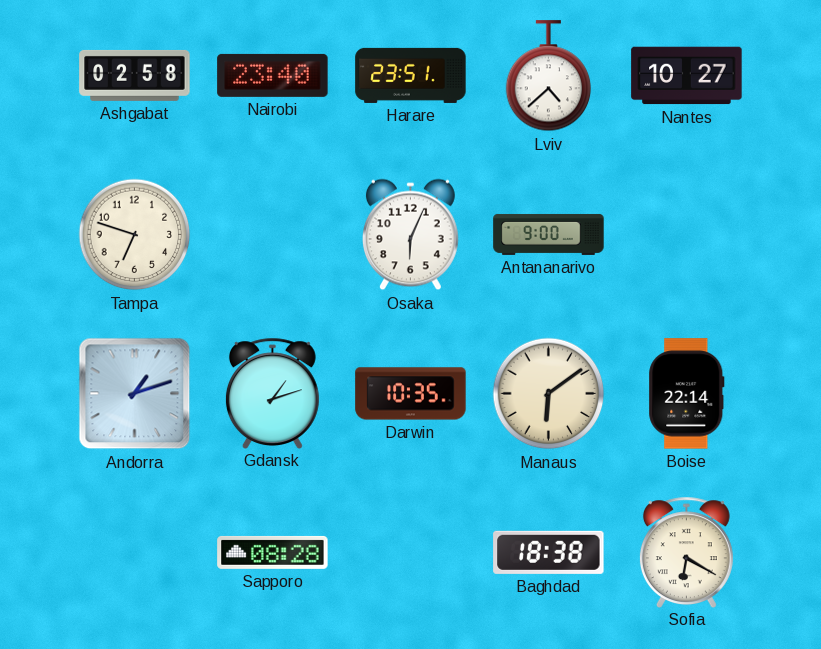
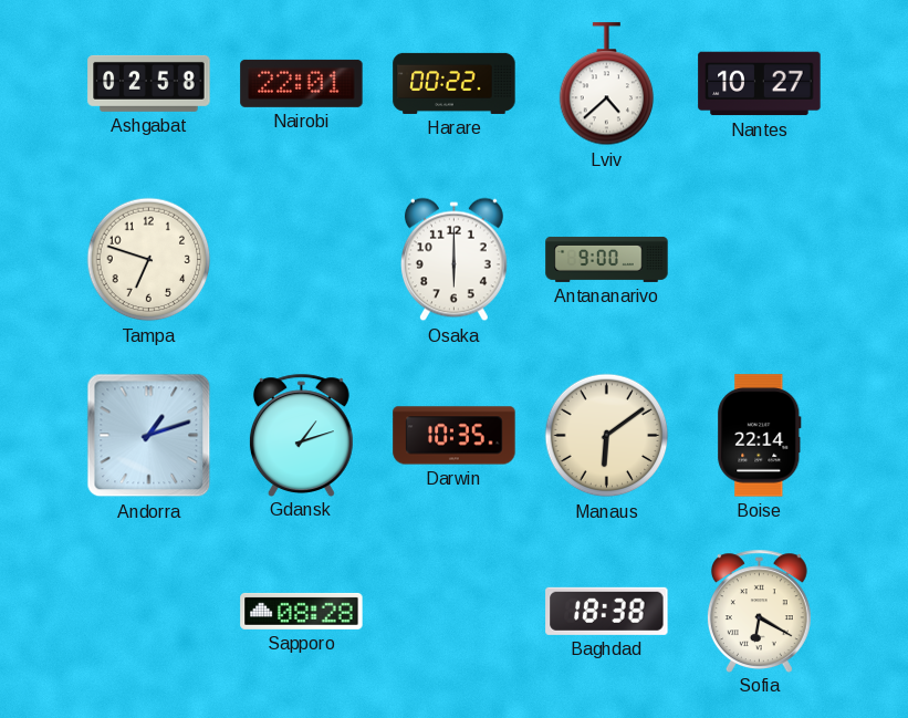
Nairobi: 23:40 -> 22:01 (302, 83)
Harare: 23:51 -> 00:22 (455, 83)
Osaka: 6:04 -> 6:00 (453, 260)
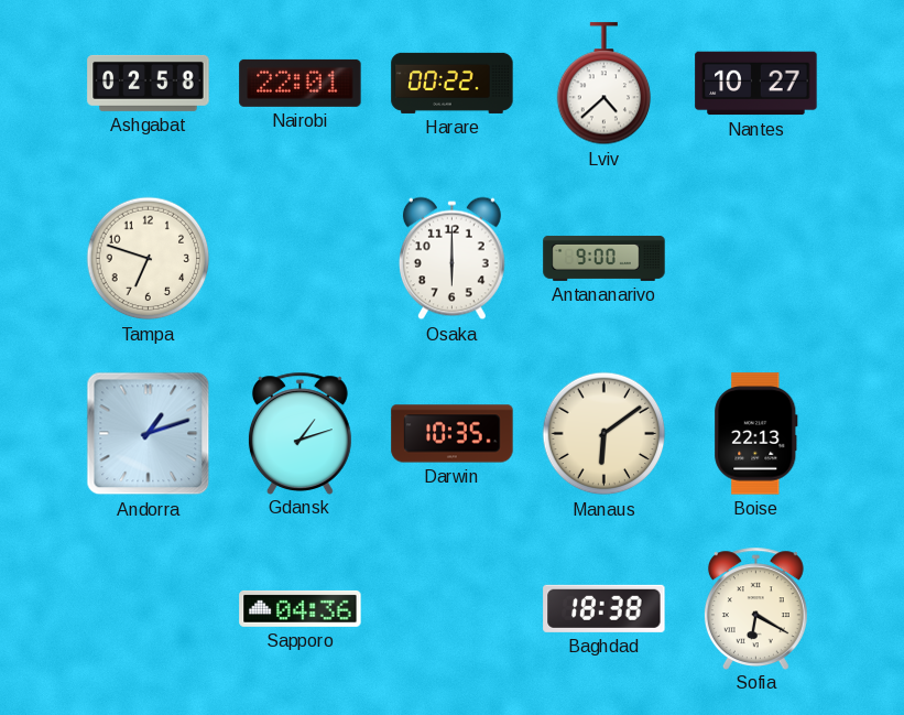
Boise: 22:14 -> 22:13 (756, 434)
Sapporo: 08:28 -> 04:36 (301, 608)
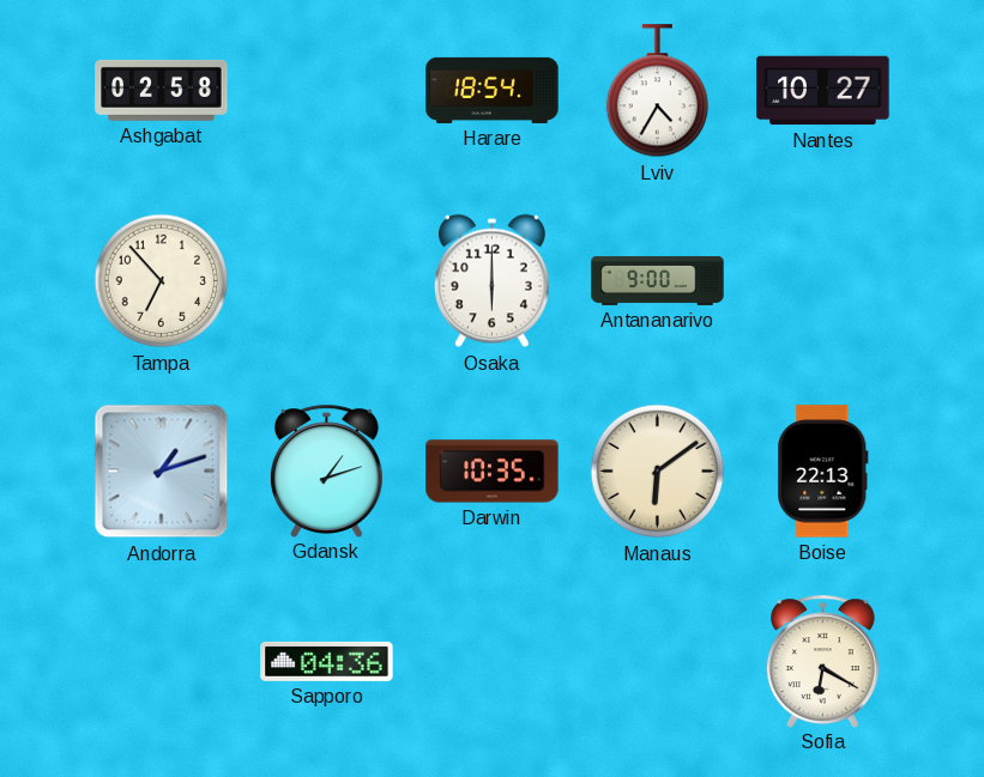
Nairobi: 22:01 -> none (301, 83)
Harare: 00:22 -> 18:54 (493, 90)
Lviv: 4:38 -> 4:35 (658, 91)
Tampa: 6:48 -> 6:53 (162, 281)
Baghdad: 18:38 -> none (605, 608)
